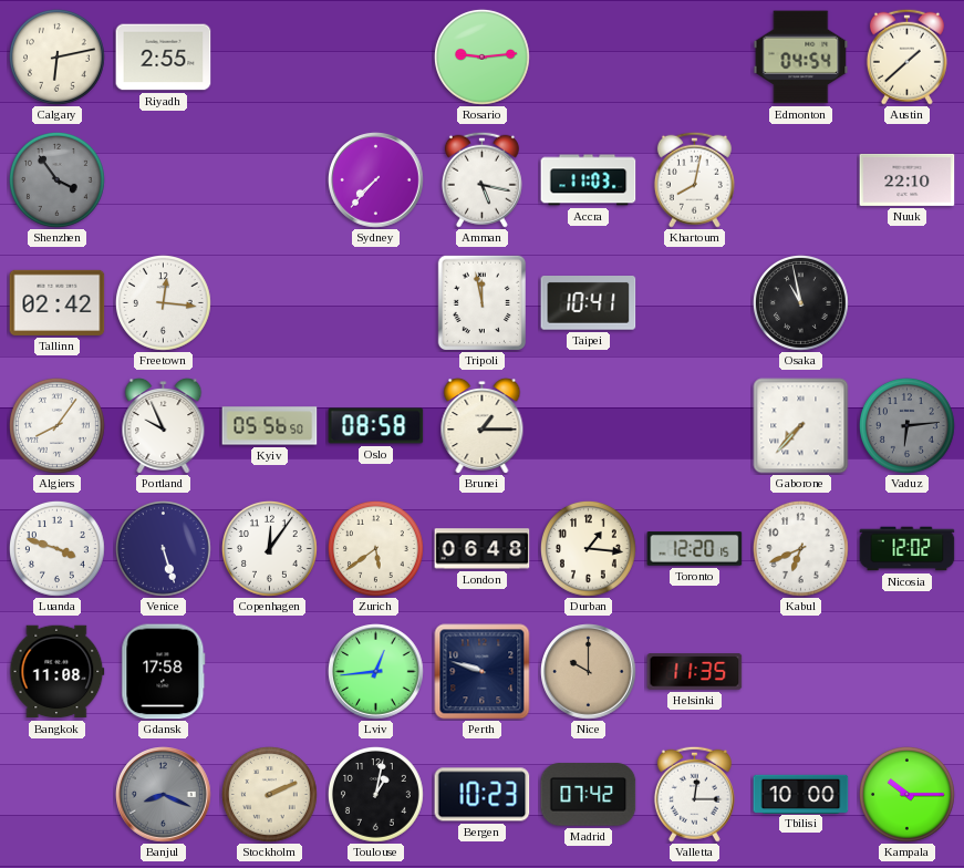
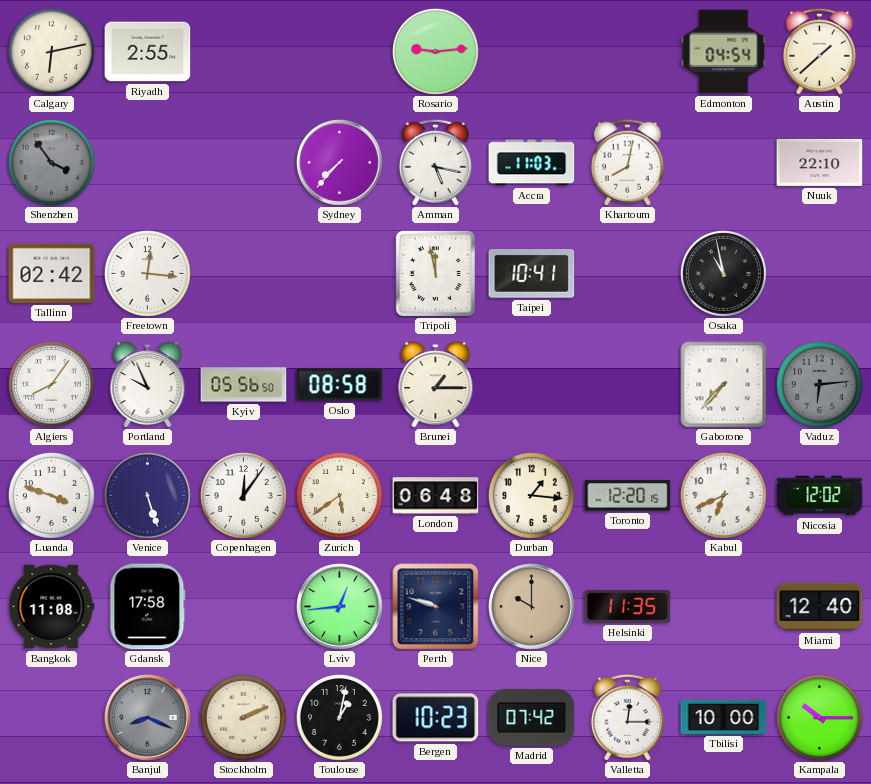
Miami: none -> 12:40 (820, 607)
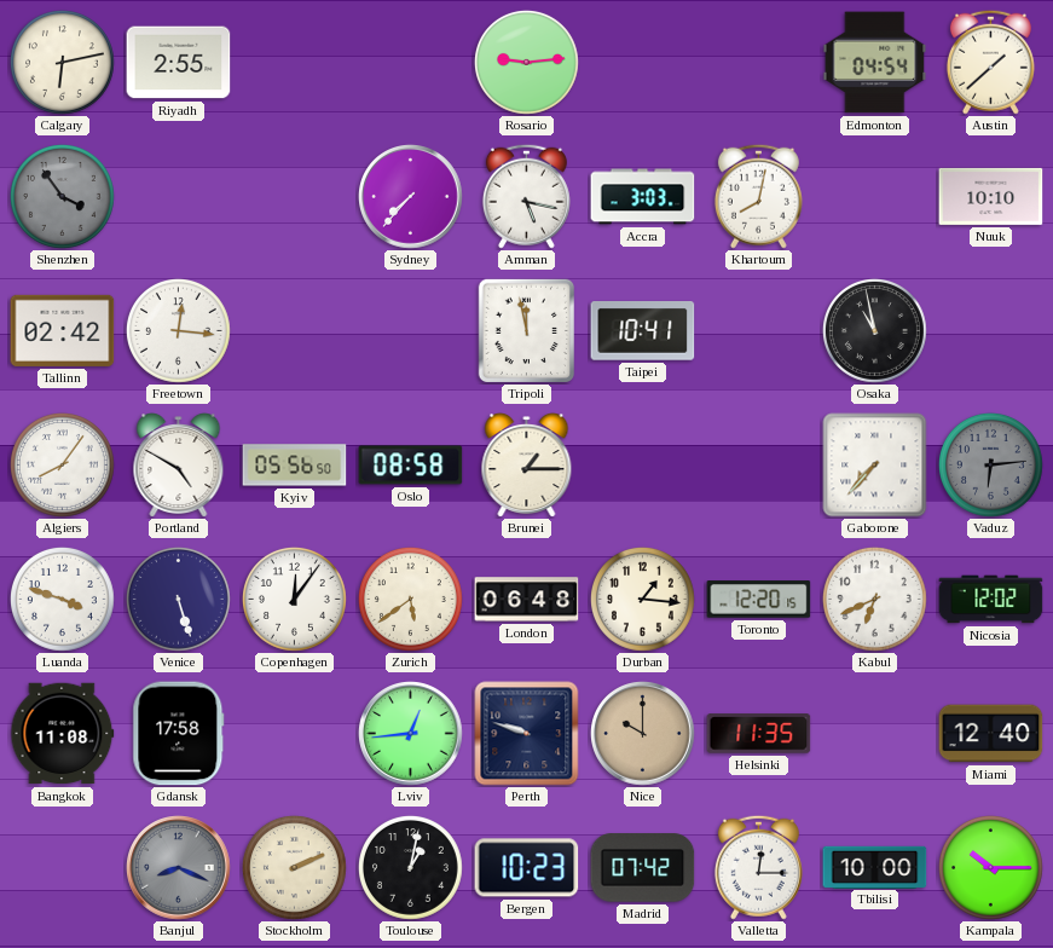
Accra: 11:03 -> 3:03 (643, 197)
Nuuk: 22:10 -> 10:10 (991, 196)
Portland: 9:56 -> 4:50 (179, 466)
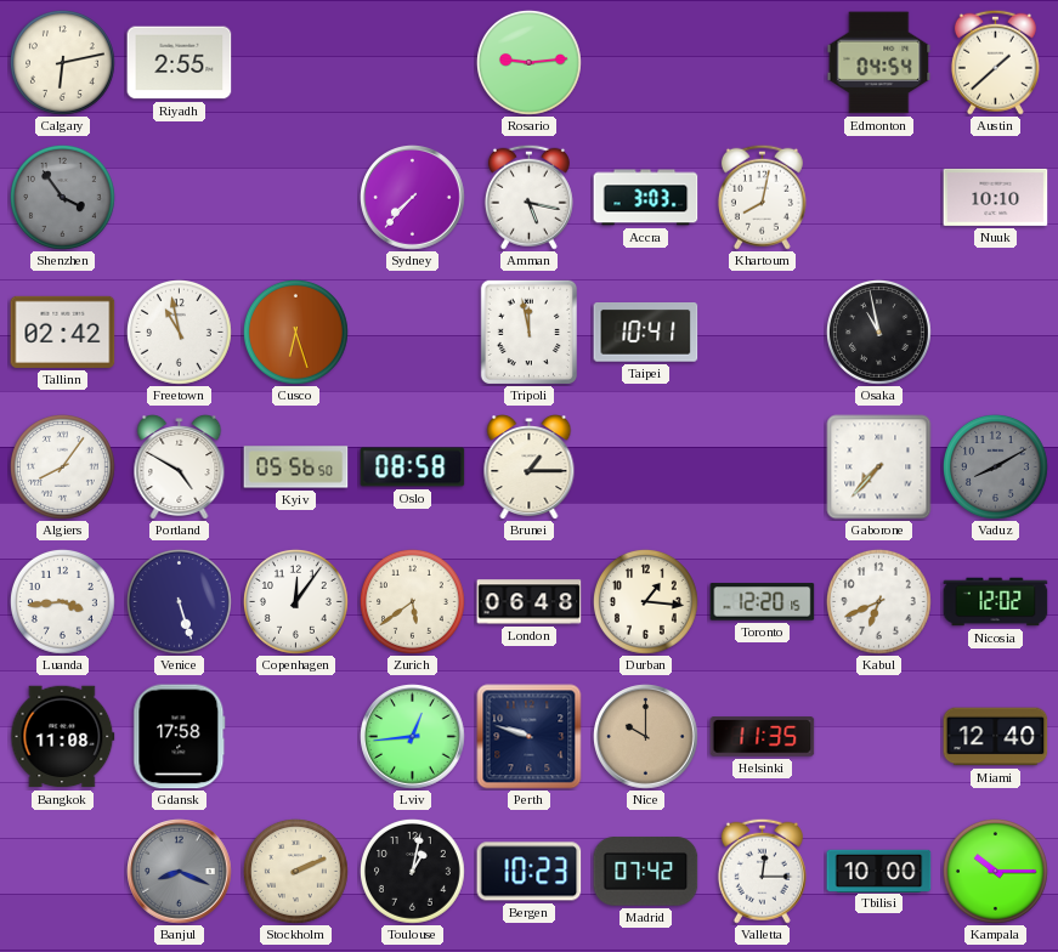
Freetown: 12:16 -> 10:58 (179, 331)
Cusco: none -> 6:27 (295, 331)
Vaduz: 6:14 -> 8:10 (995, 466)
Luanda: 3:48 -> 3:44 (62, 601)
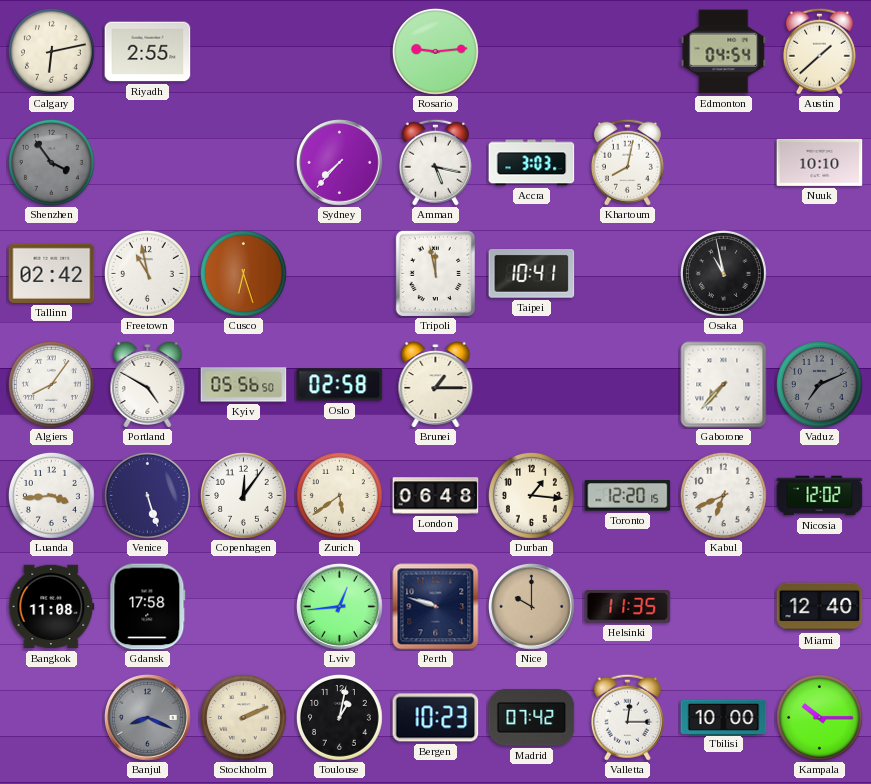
Oslo: 08:58 -> 02:58 (340, 385)
Vaduz: 8:10 -> 7:11 (819, 384)
